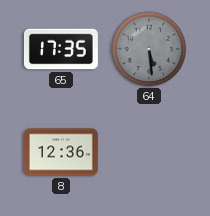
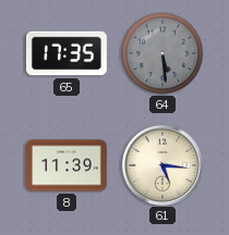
8: 12:36 -> 11:39 (67, 165)
61: none -> 5:16 (161, 164)
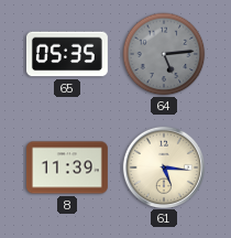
65: 17:35 -> 05:35 (67, 54)
64: 5:29 -> 5:14 (164, 54)
